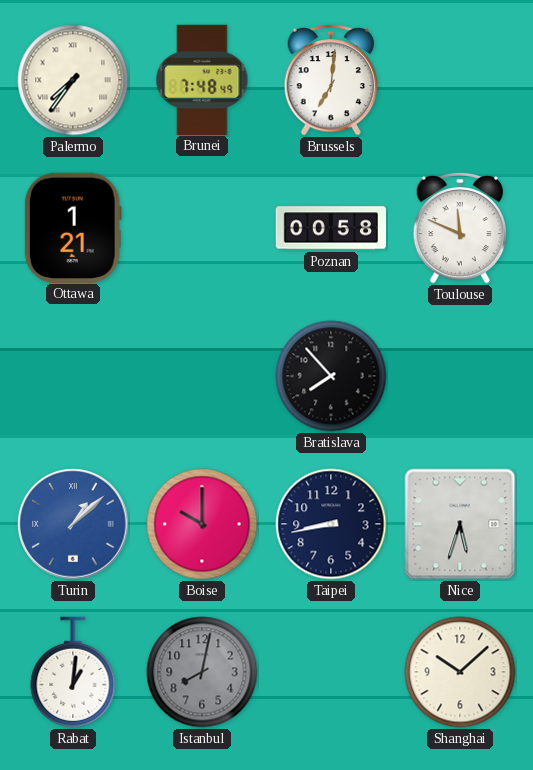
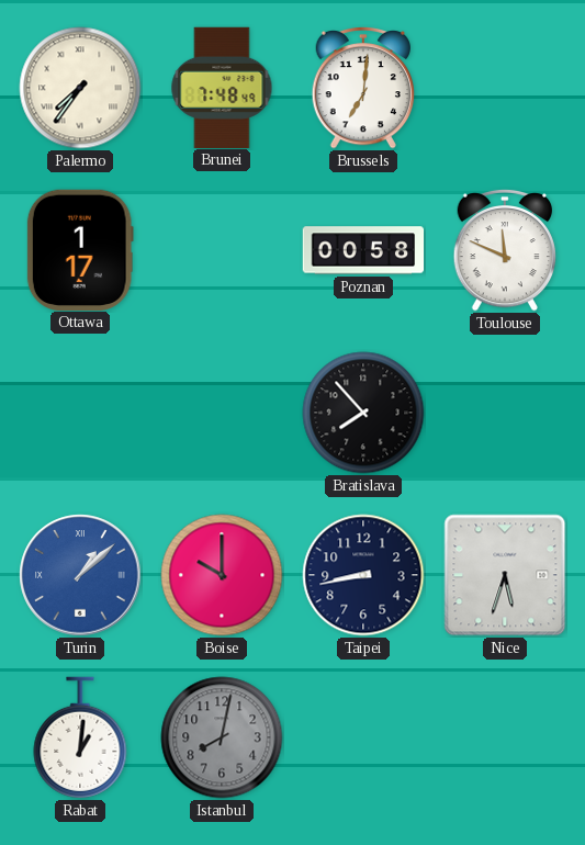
Ottawa: 1:21 -> 1:17 (80, 249)
Shanghai: 10:08 -> none (460, 672)
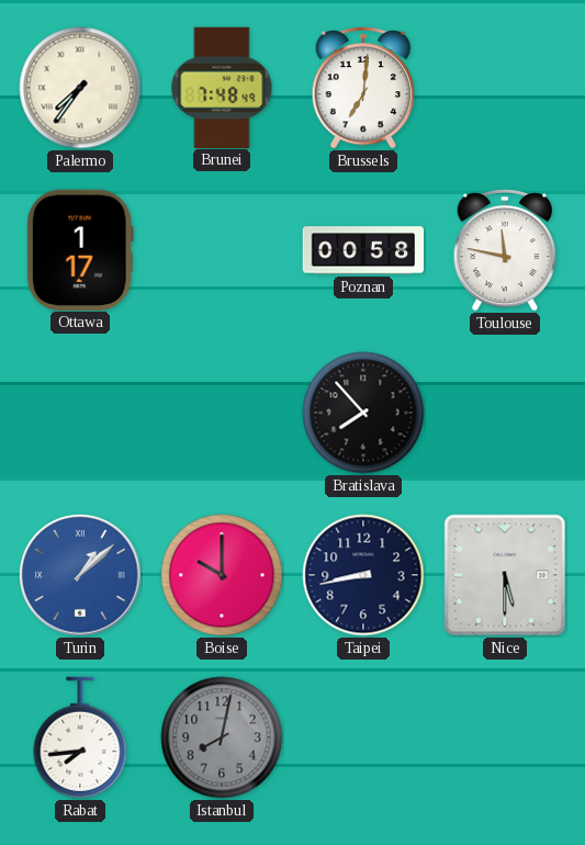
Toulouse: 11:49 -> 11:47 (505, 250)
Nice: 5:33 -> 5:30 (505, 575)
Rabat: 1:01 -> 7:44 (80, 737)
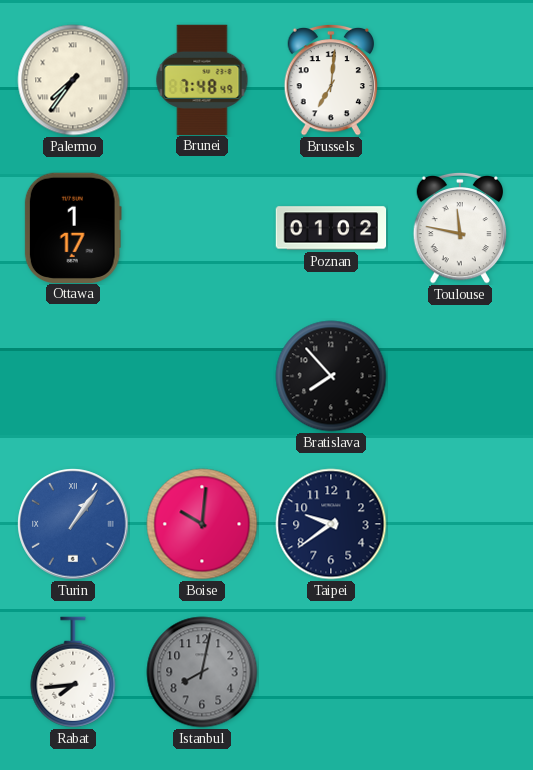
Poznan: 00:58 -> 01:02 (331, 228)
Turin: 1:08 -> 1:06 (73, 524)
Boise: 10:00 -> 10:01 (202, 524)
Taipei: 8:43 -> 9:39 (331, 524)
Nice: 5:30 -> none (505, 575)
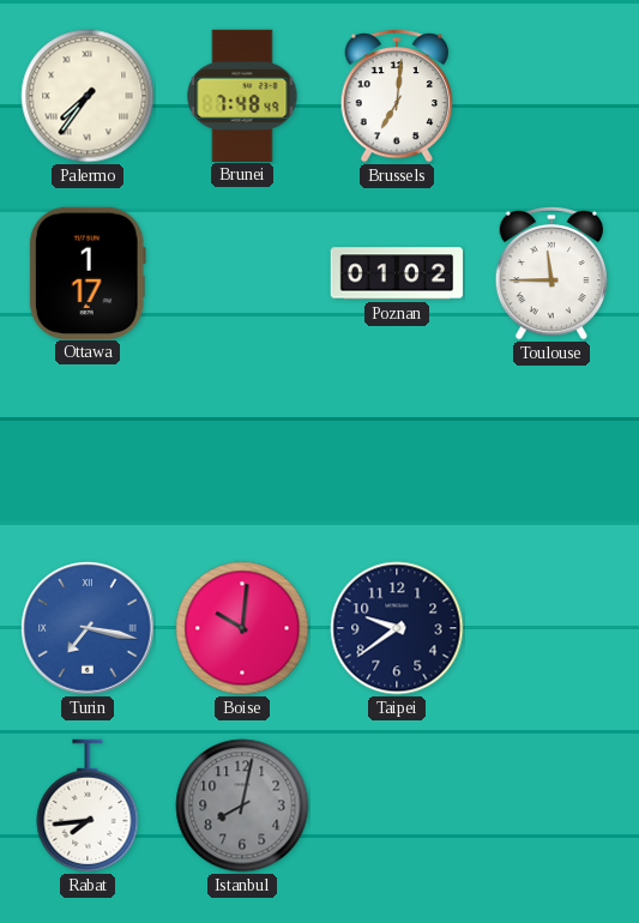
Toulouse: 11:47 -> 11:45 (551, 273)
Bratislava: 7:53 -> none (331, 376)
Turin: 1:06 -> 7:17 (88, 628)
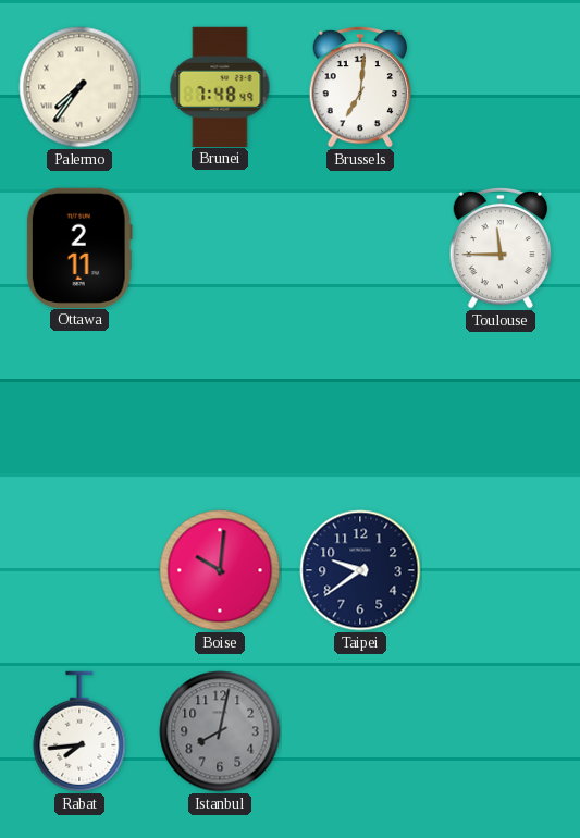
Ottawa: 1:17 -> 2:11 (79, 247)
Poznan: 01:02 -> none (397, 273)
Turin: 7:17 -> none (88, 628)
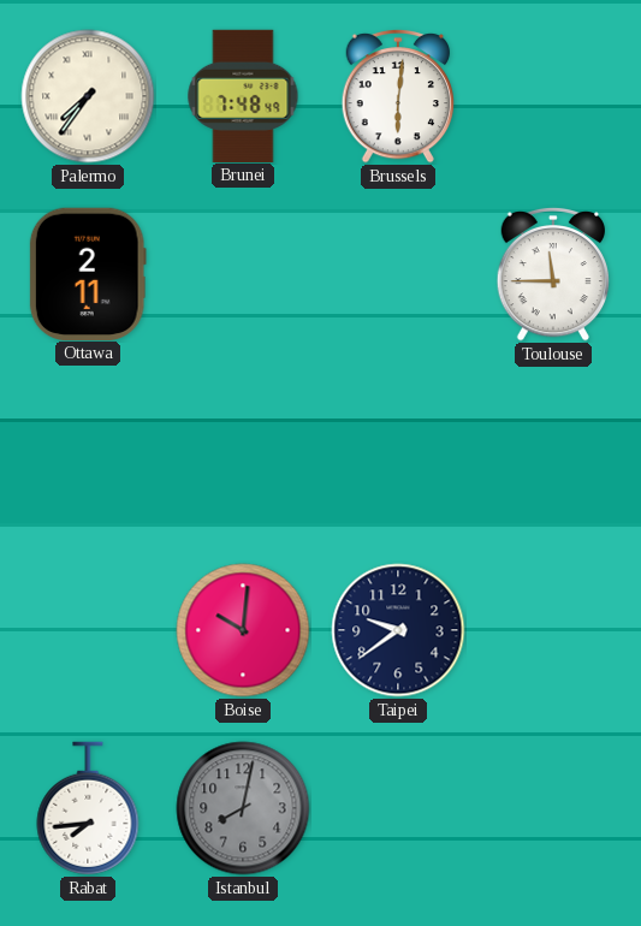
Brussels: 7:01 -> 6:01 (398, 96)
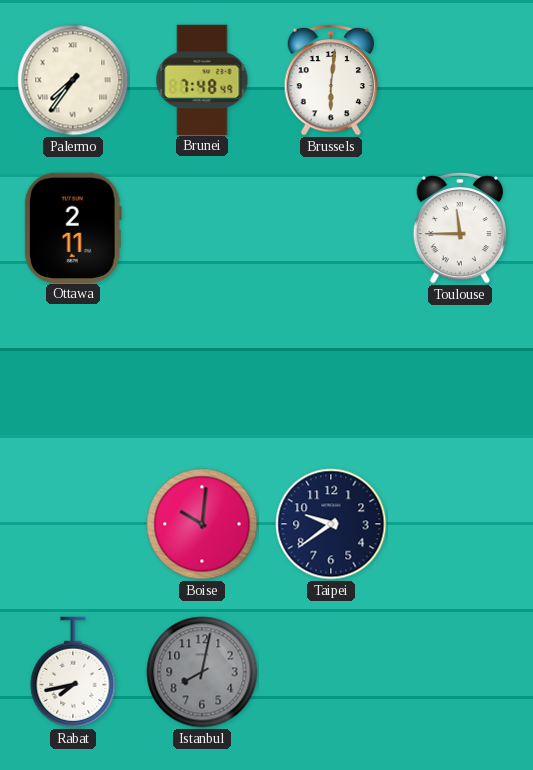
Rabat: 7:44 -> 7:43 (73, 672)
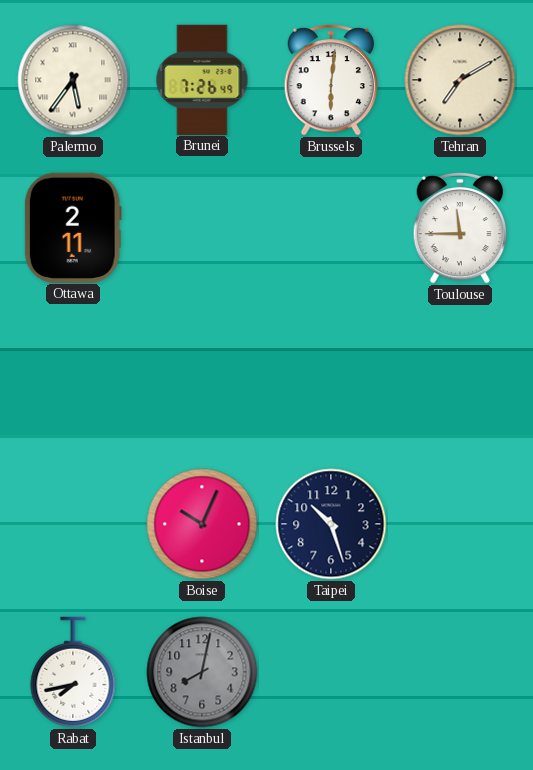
Palermo: 7:36 -> 5:36 (73, 80)
Brunei: 7:48 -> 7:26 (202, 79)
Tehran: none -> 7:10 (460, 80)
Boise: 10:01 -> 10:04 (202, 524)
Taipei: 9:39 -> 10:27 (331, 524)
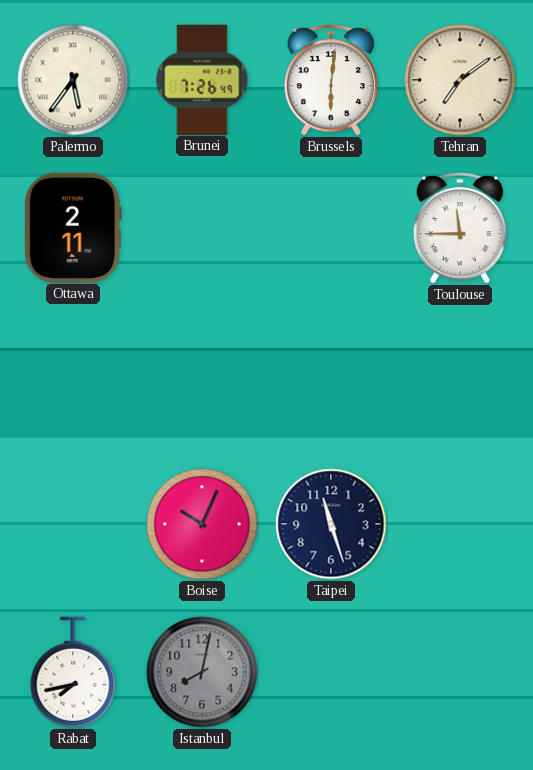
Tehran: 7:10 -> 7:09 (460, 80)
Taipei: 10:27 -> 11:27 (331, 524)
